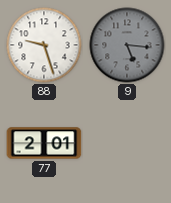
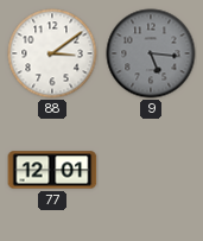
88: 9:27 -> 3:09 (52, 53)
77: 2:01 -> 12:01 (52, 170)
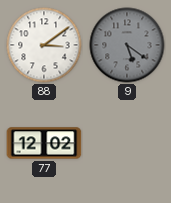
9: 5:16 -> 5:21 (127, 45)
77: 12:01 -> 12:02 (44, 143)
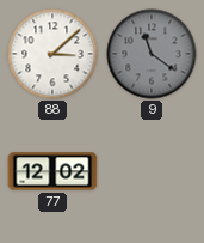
88: 3:09 -> 3:08 (52, 54)
9: 5:21 -> 11:21 (152, 54)
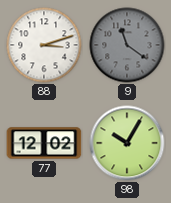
88: 3:08 -> 3:12 (44, 45)
98: none -> 10:05 (127, 143)
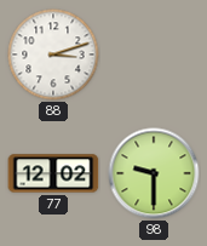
9: 11:21 -> none (127, 45)
98: 10:05 -> 9:30 (154, 173)
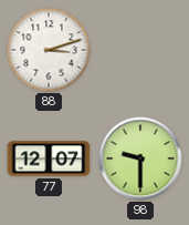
77: 12:02 -> 12:07 (49, 158)
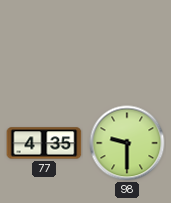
88: 3:12 -> none (49, 50)
77: 12:07 -> 4:35 (44, 143)
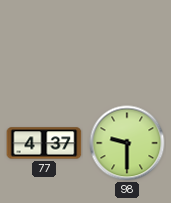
77: 4:35 -> 4:37 (44, 143)
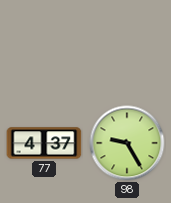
98: 9:30 -> 9:25 (127, 143)
